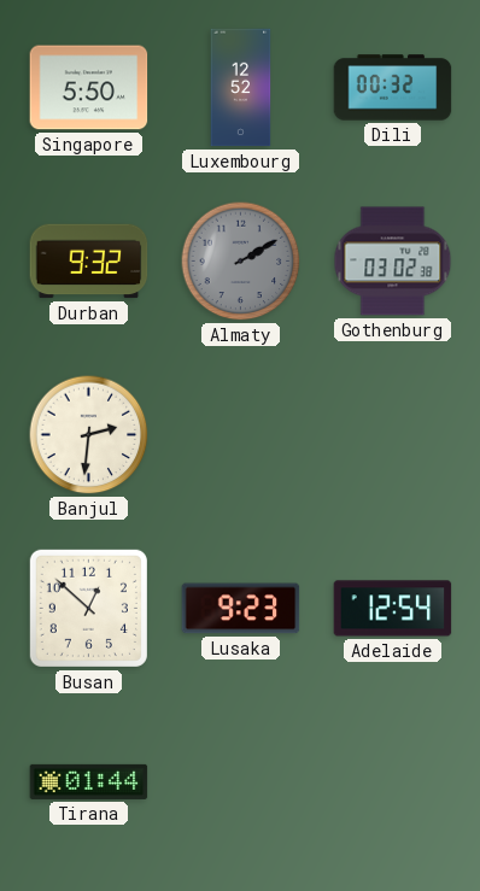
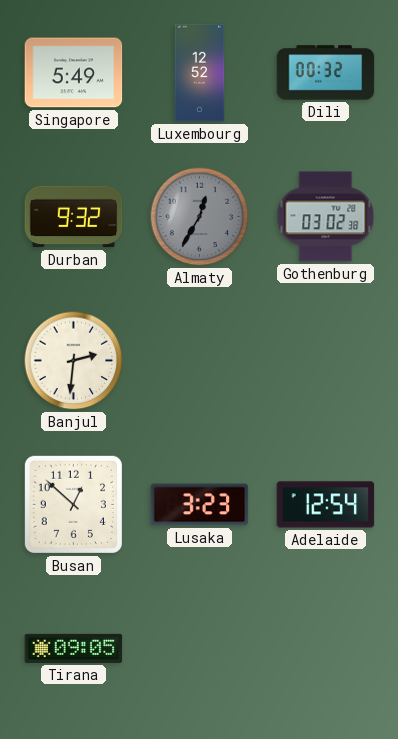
Singapore: 5:50 -> 5:49 (74, 73)
Almaty: 2:10 -> 12:35 (200, 217)
Lusaka: 9:23 -> 3:23 (200, 505)
Tirana: 01:44 -> 09:05 (74, 648)
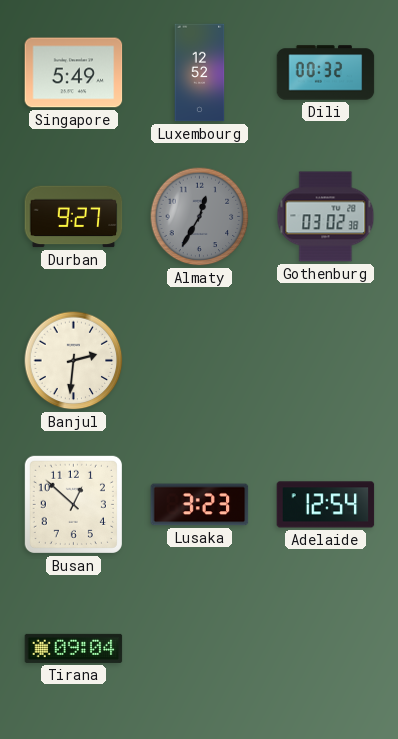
Durban: 9:32 -> 9:27 (74, 217)
Tirana: 09:05 -> 09:04 (74, 648)
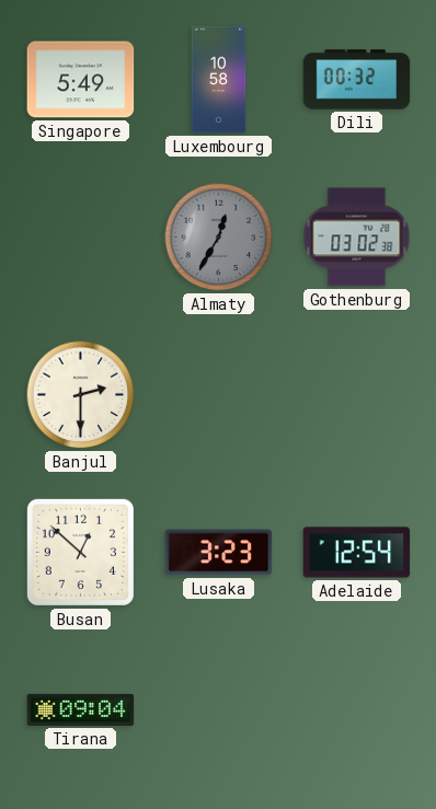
Luxembourg: 12:52 -> 10:58 (219, 80)
Durban: 9:27 -> none (74, 217)
Banjul: 2:31 -> 2:30 (81, 395)
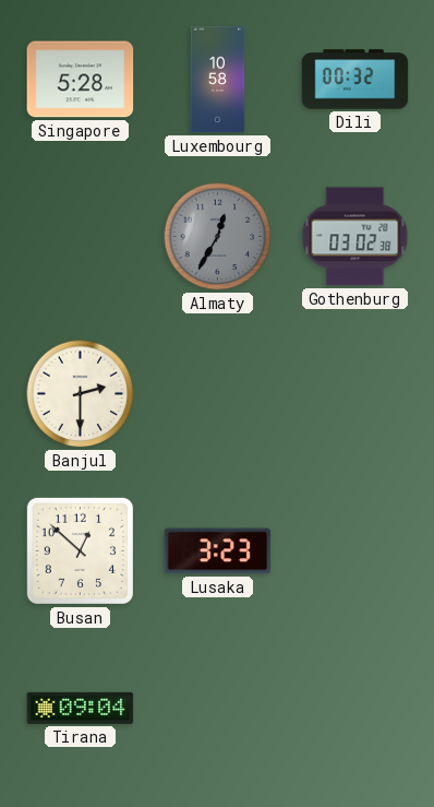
Singapore: 5:49 -> 5:28 (81, 80)
Adelaide: 12:54 -> none (357, 553)
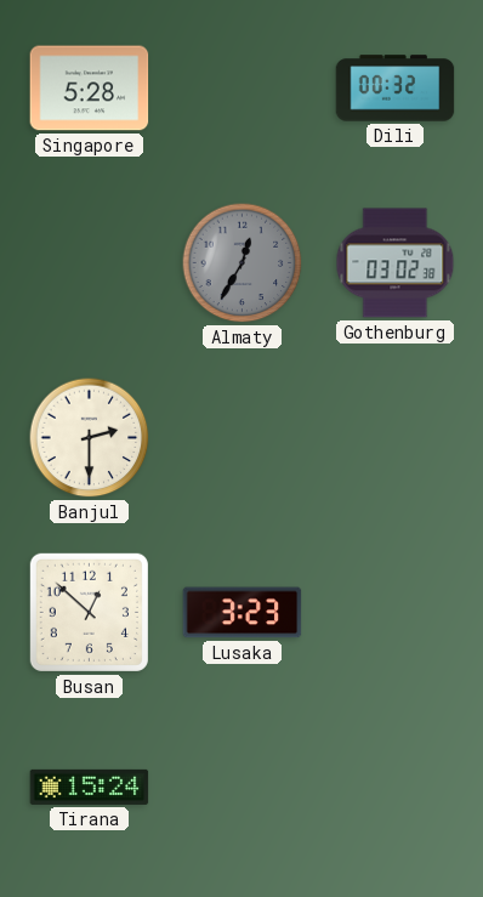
Luxembourg: 10:58 -> none (218, 80)
Tirana: 09:04 -> 15:24 (90, 787)
